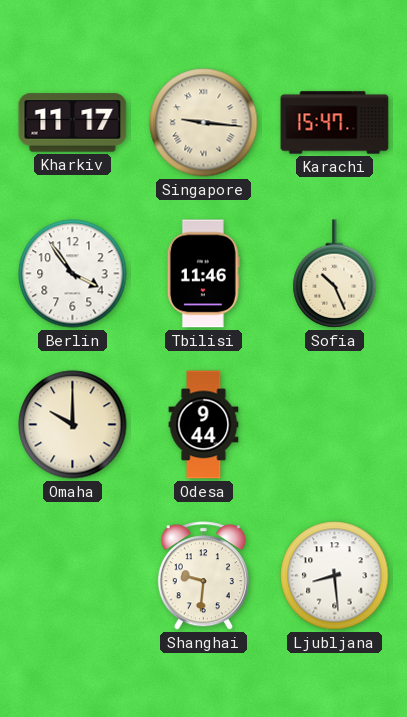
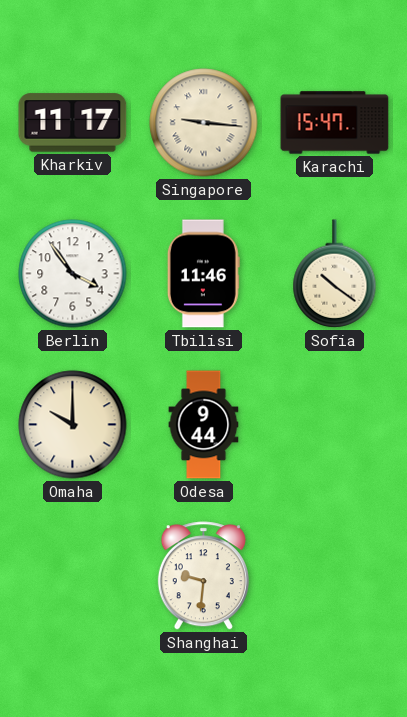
Sofia: 10:26 -> 10:21 (335, 274)
Ljubljana: 8:29 -> none (335, 576)
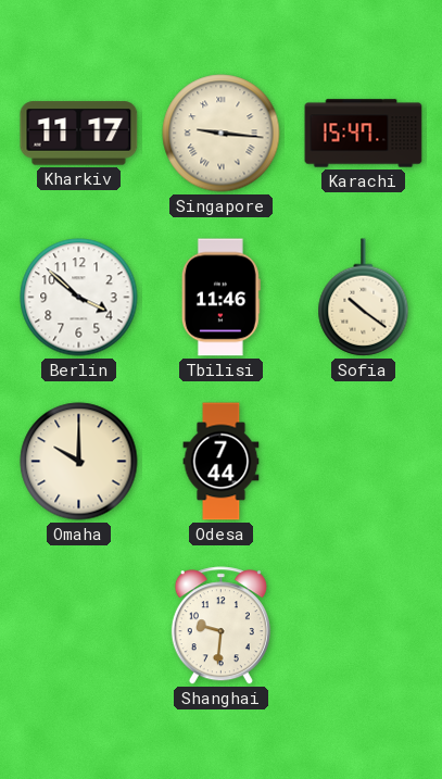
Berlin: 3:54 -> 3:52 (79, 298)
Odesa: 9:44 -> 7:44 (222, 462)
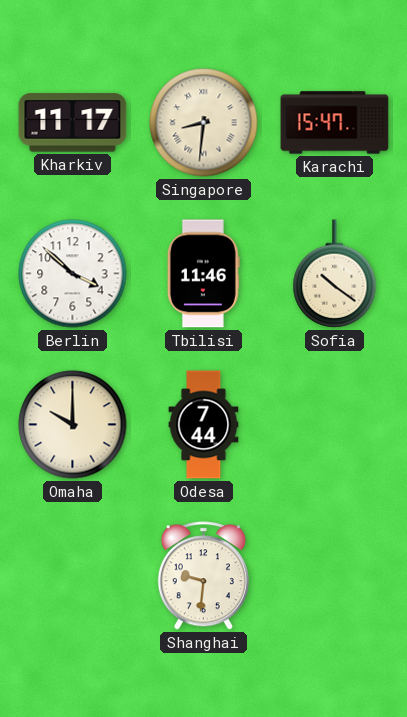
Singapore: 9:16 -> 8:31 (204, 123)
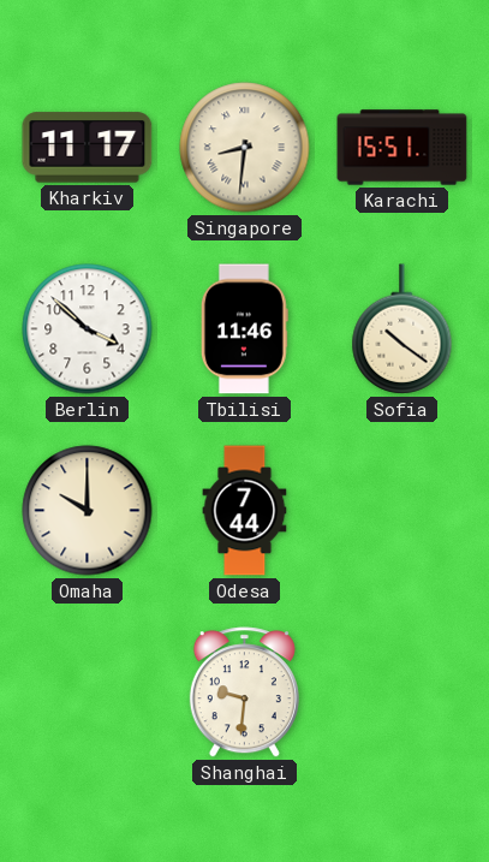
Karachi: 15:47 -> 15:51 (402, 148)
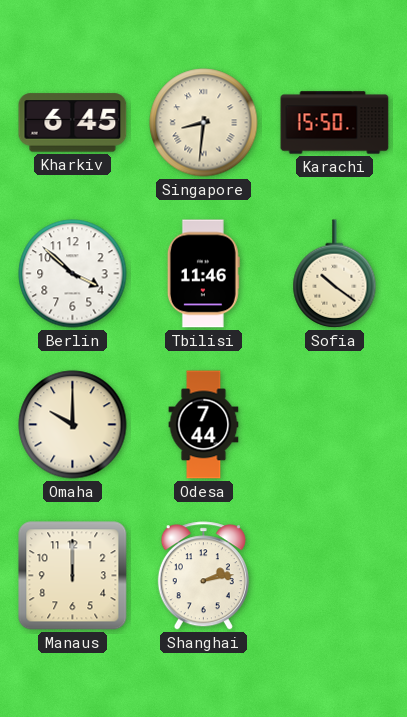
Kharkiv: 11:17 -> 6:45 (73, 123)
Karachi: 15:51 -> 15:50 (335, 123)
Manaus: none -> 12:00 (73, 576)
Shanghai: 9:31 -> 2:13 (203, 576)
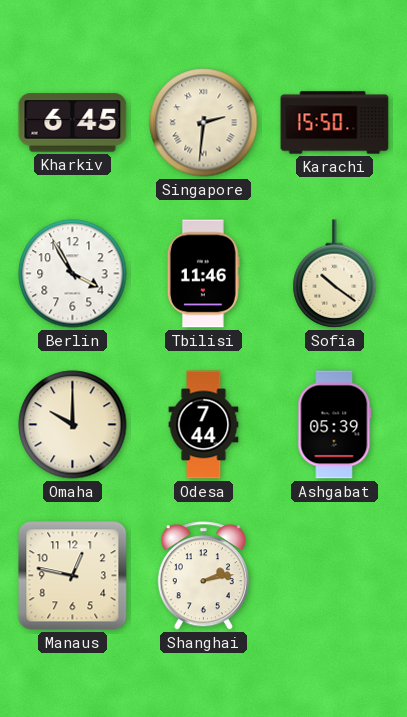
Singapore: 8:31 -> 2:31 (204, 123)
Berlin: 3:52 -> 3:55 (73, 274)
Ashgabat: none -> 05:39 (335, 425)
Manaus: 12:00 -> 12:47 (73, 576)
